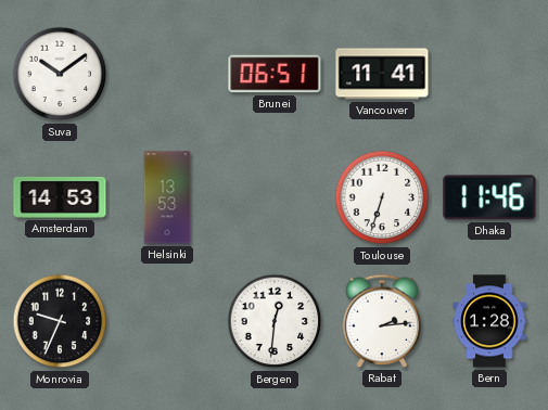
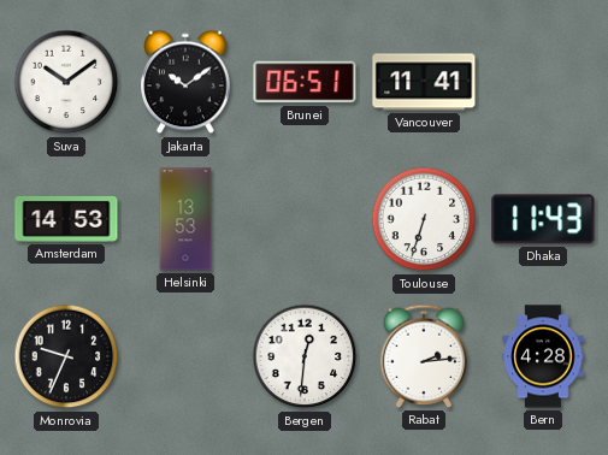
Jakarta: none -> 10:09 (185, 82)
Dhaka: 11:46 -> 11:43 (543, 219)
Bern: 1:28 -> 4:28 (543, 356)
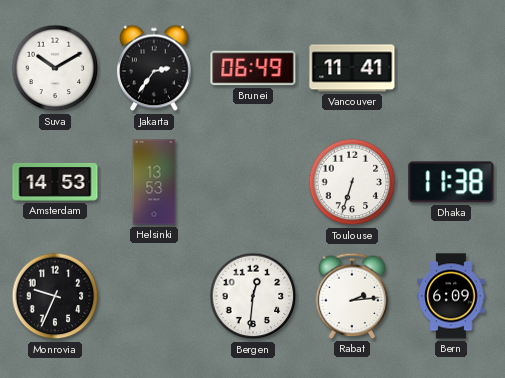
Suva: 10:09 -> 10:10 (55, 68)
Jakarta: 10:09 -> 2:36 (154, 68)
Brunei: 06:51 -> 06:49 (253, 68)
Dhaka: 11:43 -> 11:38 (451, 182)
Bern: 4:28 -> 6:09 (451, 296)
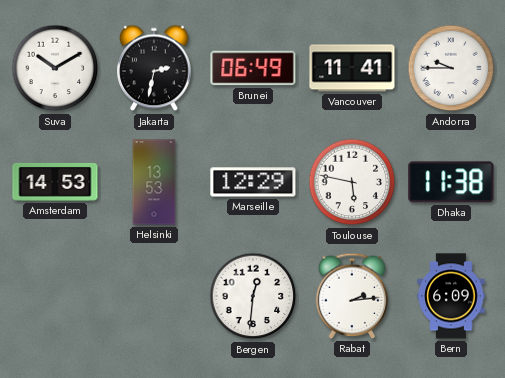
Jakarta: 2:36 -> 2:32 (154, 68)
Andorra: none -> 9:45 (451, 68)
Marseille: none -> 12:29 (253, 182)
Toulouse: 6:33 -> 5:47 (352, 182)
Monrovia: 9:34 -> none (55, 296)
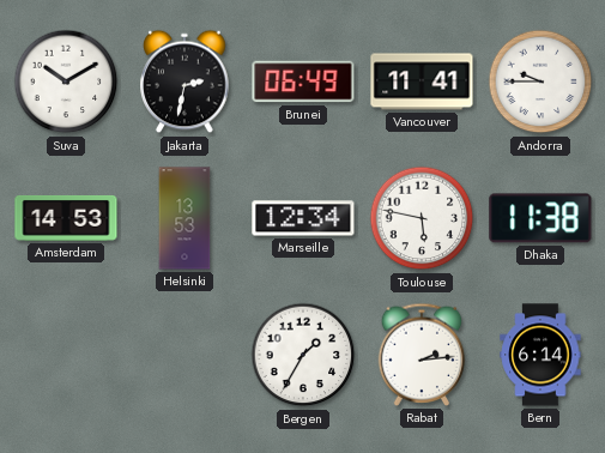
Marseille: 12:29 -> 12:34 (303, 218)
Bergen: 12:31 -> 1:35 (303, 355)
Bern: 6:09 -> 6:14 (540, 355)
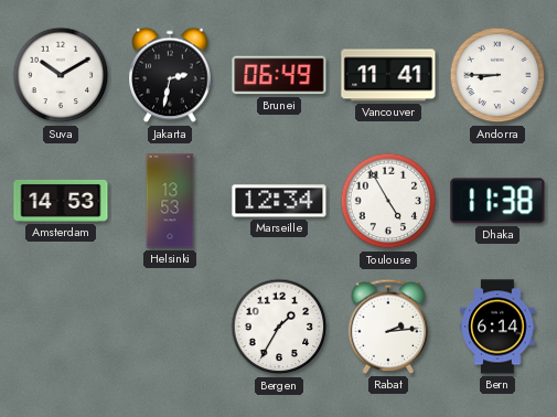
Andorra: 9:45 -> 8:45 (497, 75)
Toulouse: 5:47 -> 4:55 (388, 201)
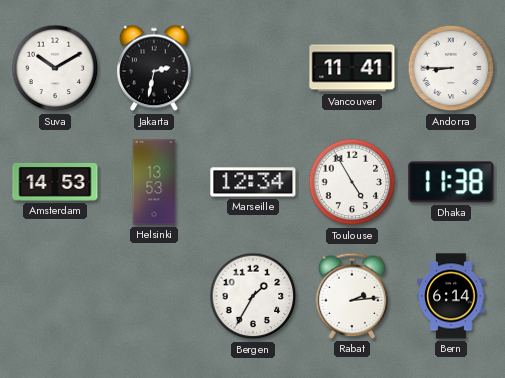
Brunei: 06:49 -> none (279, 75)
